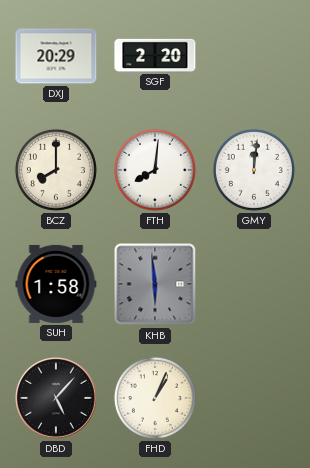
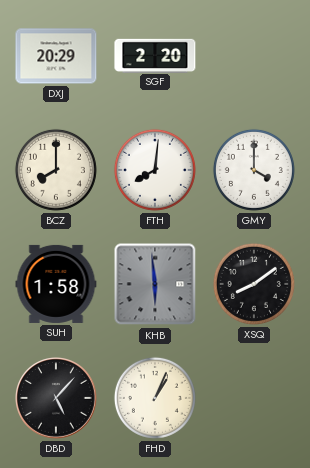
GMY: 12:01 -> 4:00 (254, 170)
XSQ: none -> 8:09 (254, 284)
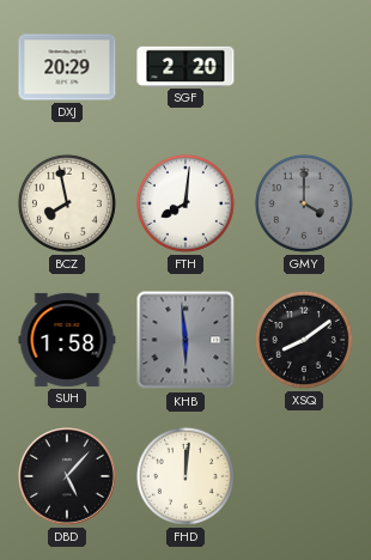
BCZ: 8:00 -> 7:58 (67, 203)
GMY dial: white -> grey (304, 203)
FHD: 1:04 -> 12:01 (185, 476)
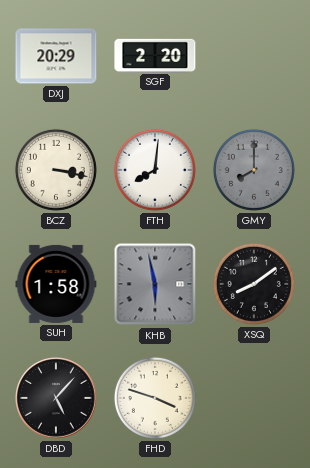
BCZ: 7:58 -> 3:17 (56, 170)
GMY: 4:00 -> 8:00 (254, 170)
KHB: 5:59 -> 5:58 (155, 284)
FHD: 12:01 -> 3:48 (155, 398)
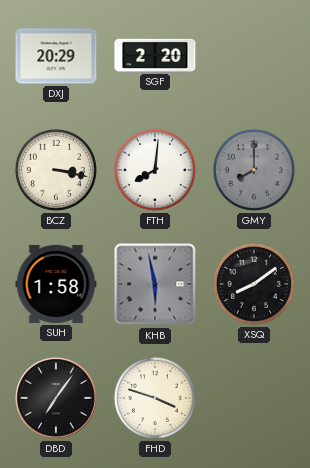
DBD: 5:07 -> 7:06 (57, 399)
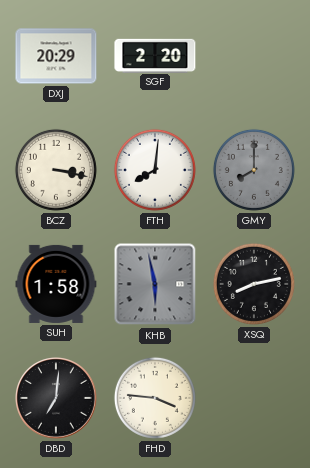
XSQ: 8:09 -> 8:13 (254, 284)
DBD: 7:06 -> 7:01 (57, 399)
FHD: 3:48 -> 3:46 (155, 398)
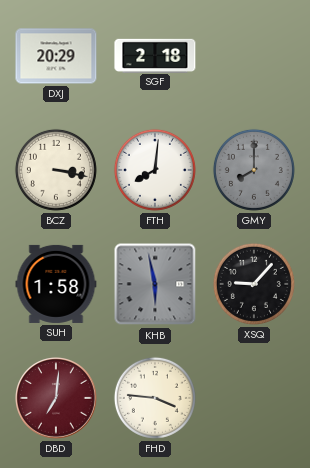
SGF: 2:20 -> 2:18 (155, 55)
XSQ: 8:13 -> 9:07 (254, 284)
DBD dial: black -> burgundy (57, 399)
